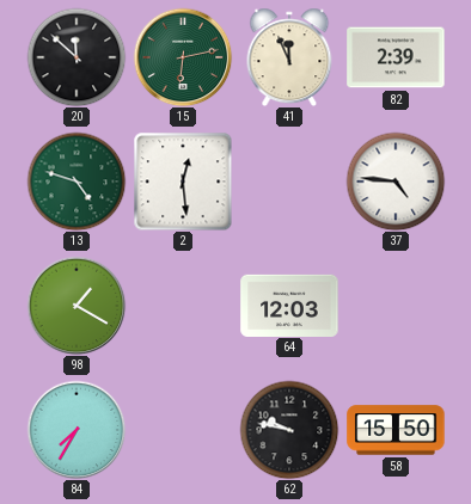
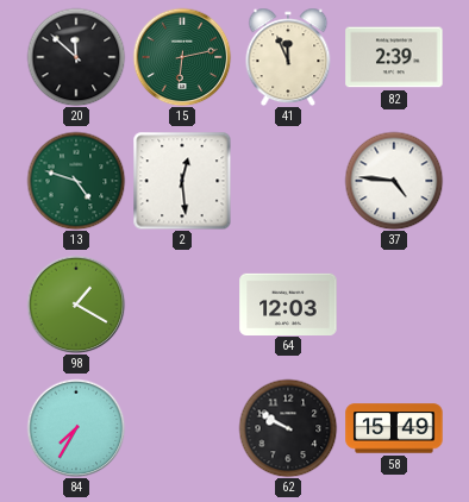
62: 9:47 -> 9:50 (288, 428)
58: 15:50 -> 15:49 (394, 428)
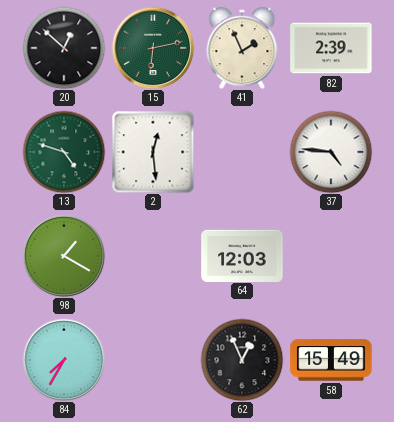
20: 11:52 -> 12:52 (64, 48)
41: 11:56 -> 1:56 (242, 48)
62: 9:50 -> 12:56 (242, 360)
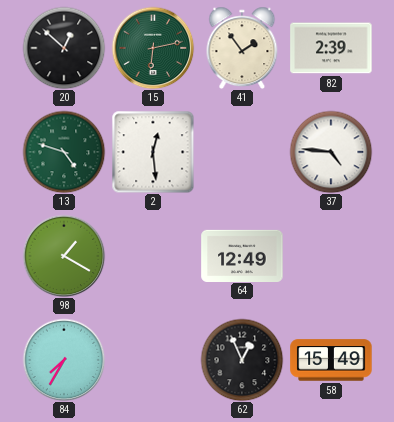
41: 1:56 -> 1:54 (242, 48)
64: 12:03 -> 12:49 (242, 255)
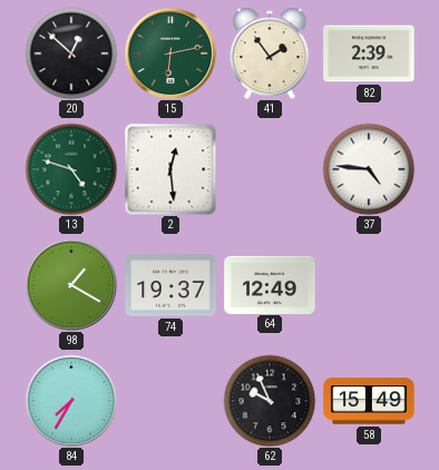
74: none -> 19:37 (170, 285)
62: 12:56 -> 9:56 (270, 401)
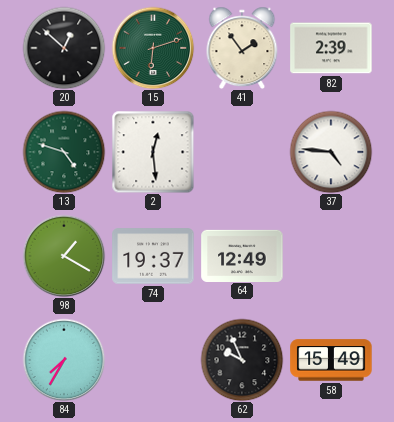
15: 6:13 -> 6:12 (153, 48)
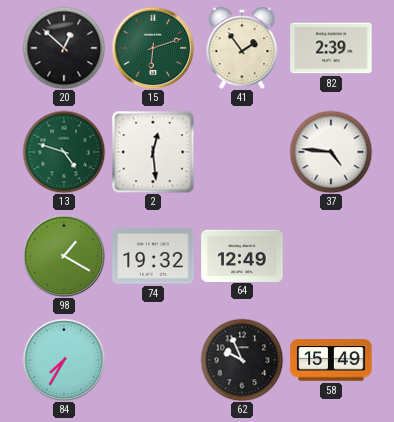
74: 19:37 -> 19:32 (153, 256)
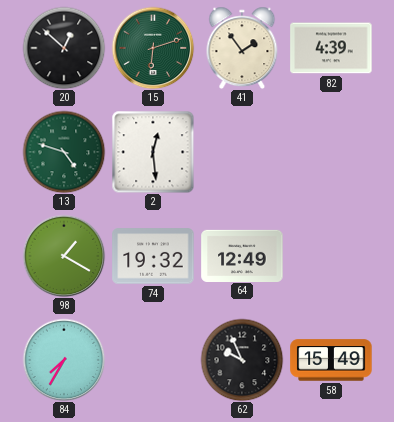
82: 2:39 -> 4:39 (331, 48)
37: 4:46 -> none (331, 152)
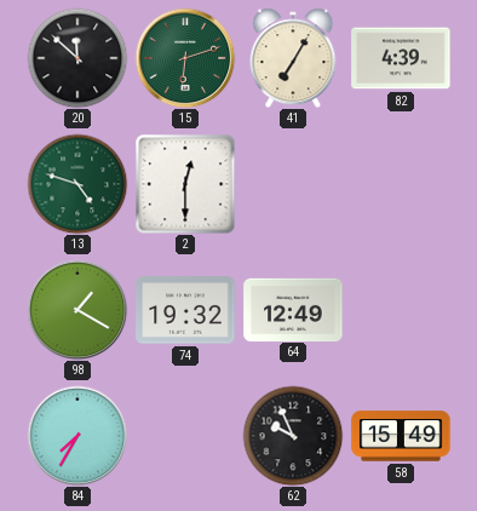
20: 12:52 -> 11:52 (77, 58)
41: 1:54 -> 7:05 (293, 58)
2: 12:29 -> 12:30 (185, 184)
